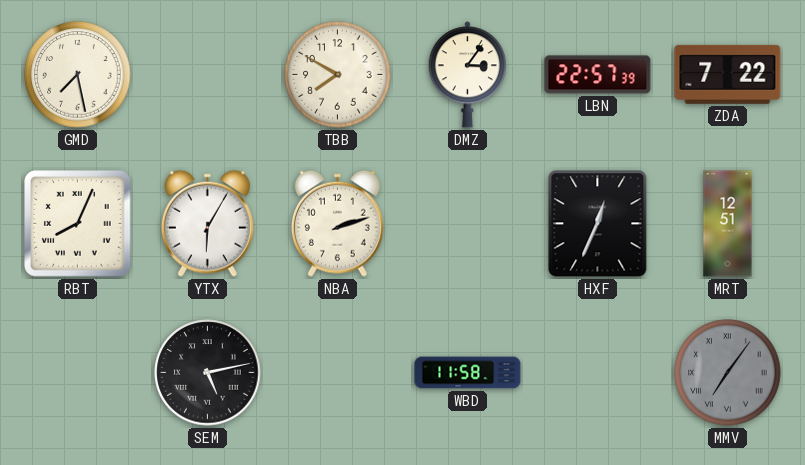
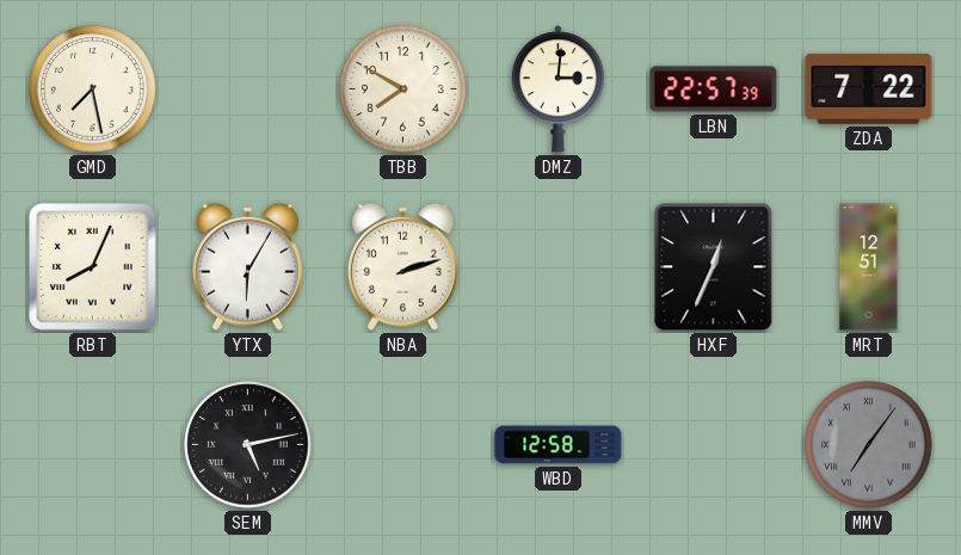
DMZ: 3:06 -> 3:01 (557, 90)
WBD: 11:58 -> 12:58 (559, 445)
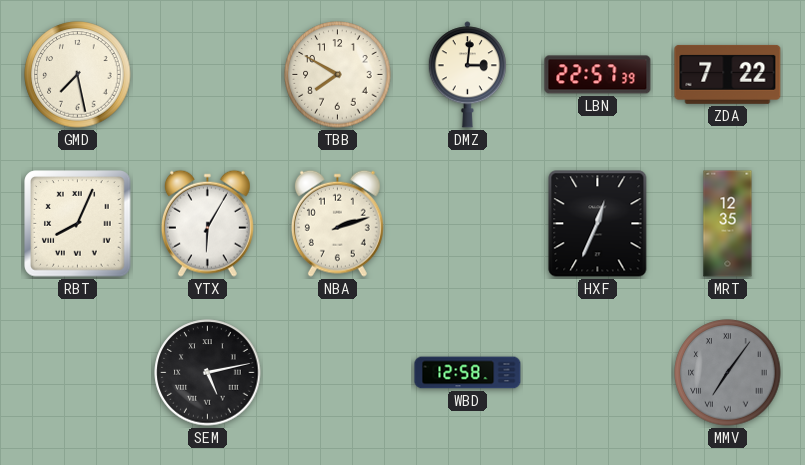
MRT: 12:51 -> 12:35 (728, 224)
